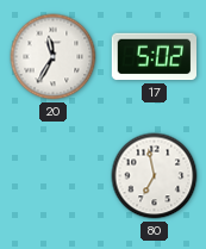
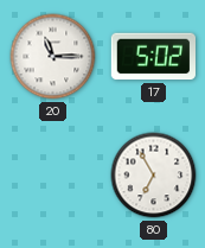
20: 11:35 -> 11:15 (53, 57)
80: 6:58 -> 6:55 (154, 176)
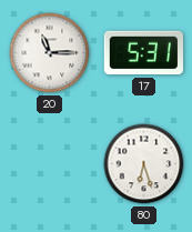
17: 5:02 -> 5:31 (143, 53)
80: 6:55 -> 6:27 (144, 164)
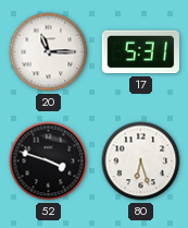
52: none -> 3:48 (49, 161)
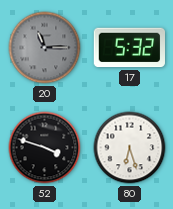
20 dial: white -> grey (45, 48)
17: 5:31 -> 5:32 (129, 48)
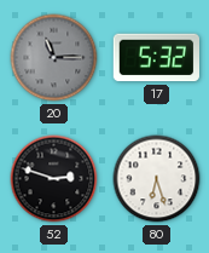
52: 3:48 -> 2:48 (54, 179)
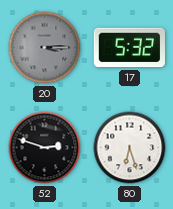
20: 11:15 -> 3:15 (45, 48)
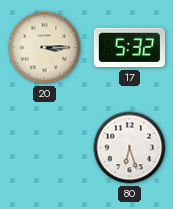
20 dial: grey -> cream (45, 48)
52: 2:48 -> none (45, 148)
